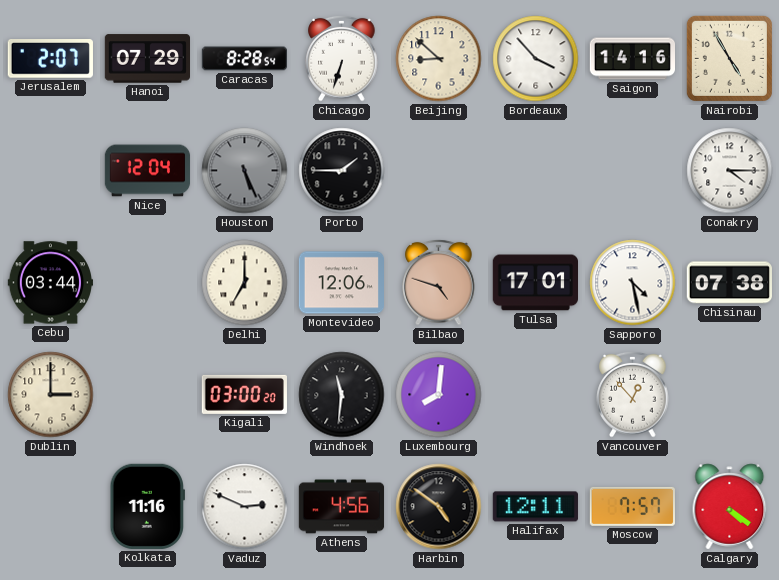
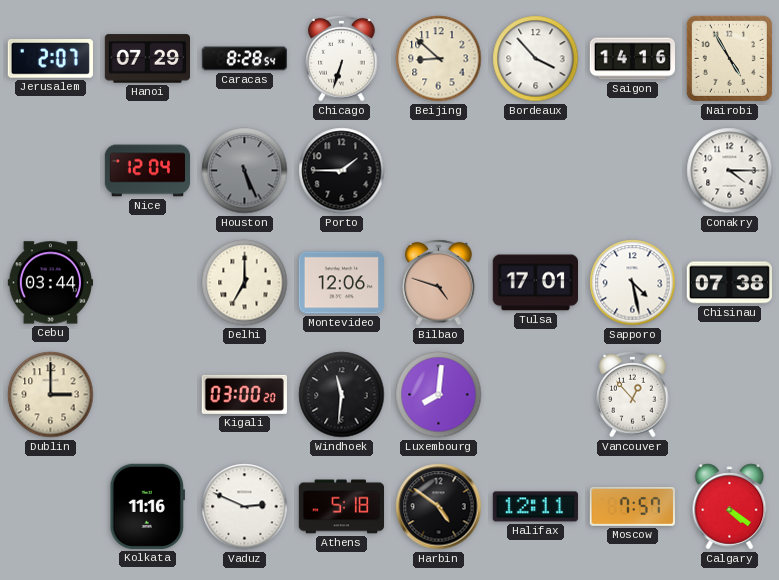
Athens: 4:56 -> 5:18 (342, 507)
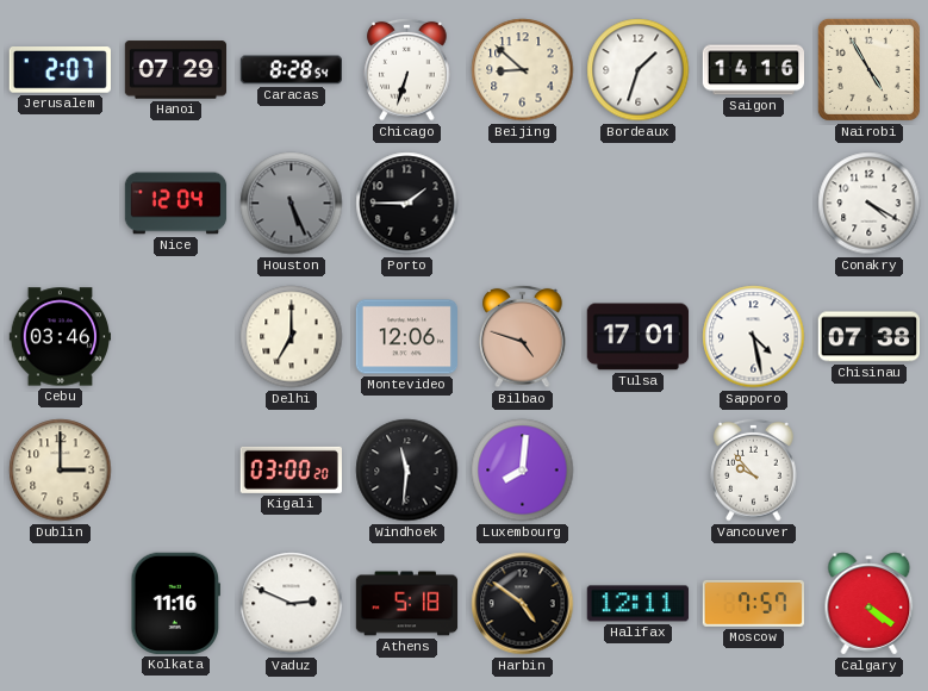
Bordeaux: 3:53 -> 1:33 (639, 70)
Conakry: 4:15 -> 4:20 (870, 204)
Cebu: 03:44 -> 03:46 (60, 337)
Vancouver: 12:53 -> 9:53 (754, 469)
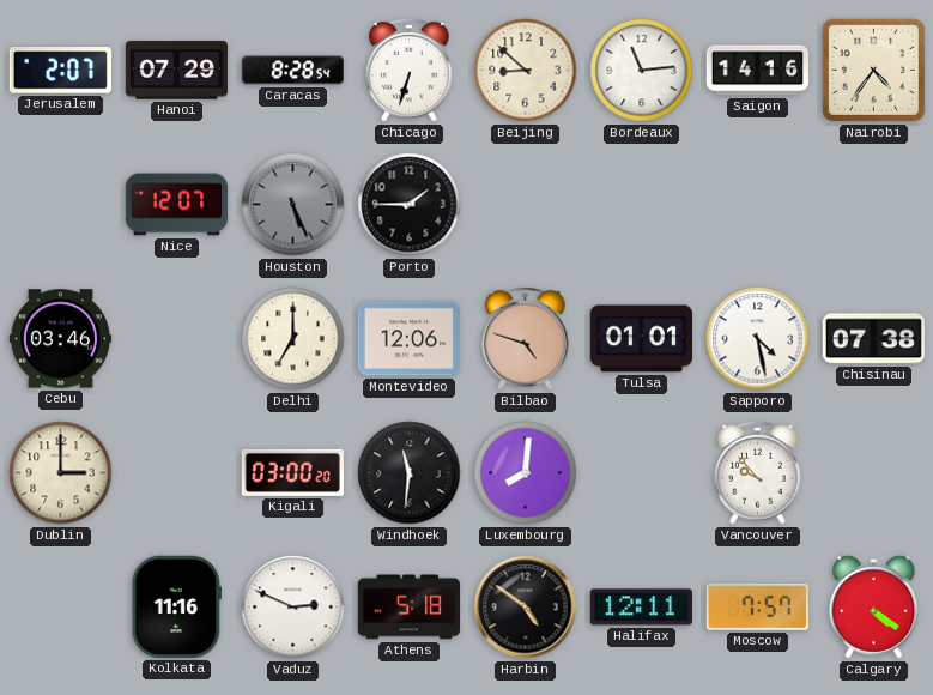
Bordeaux: 1:33 -> 11:14 (642, 71)
Nairobi: 4:55 -> 4:36 (873, 69)
Nice: 12:04 -> 12:07 (177, 205)
Conakry: 4:20 -> none (870, 204)
Tulsa: 17:01 -> 01:01 (641, 339)
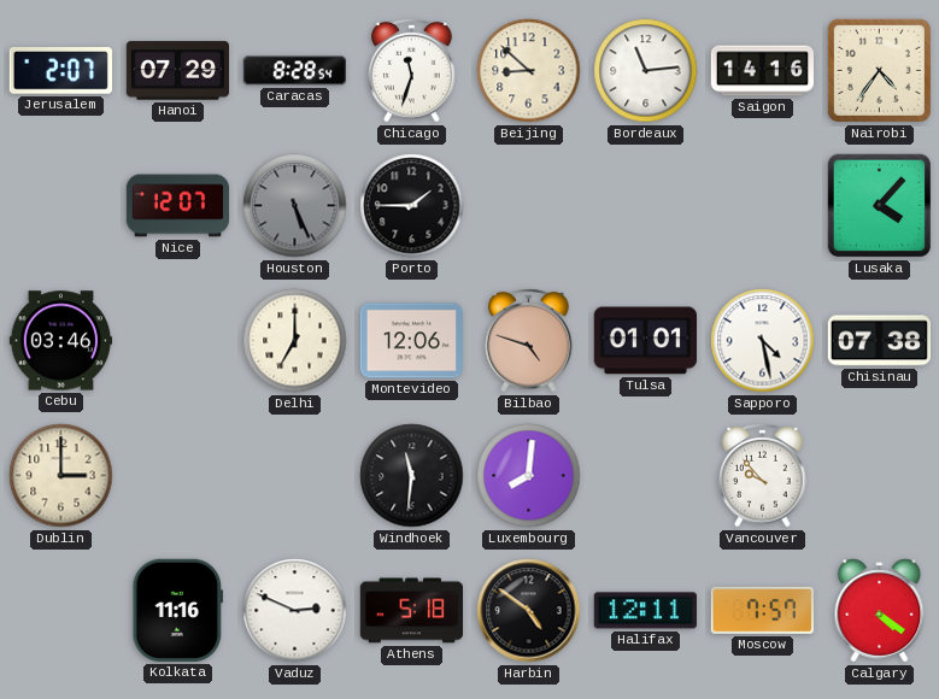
Chicago: 6:33 -> 11:33 (412, 70)
Lusaka: none -> 4:07 (880, 206)
Kigali: 03:00 -> none (292, 472)
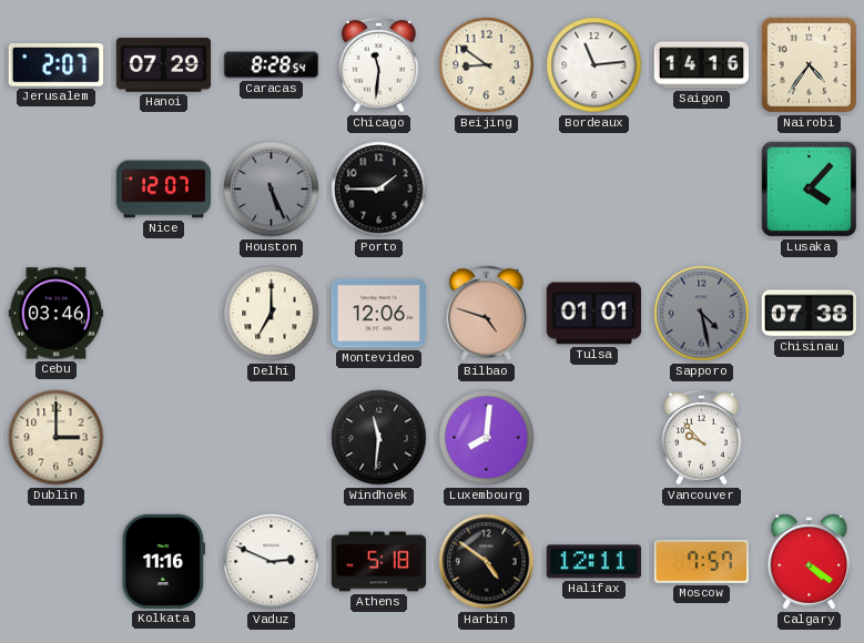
Chicago: 11:33 -> 11:31 (379, 64)
Beijing: 8:52 -> 8:51 (487, 65)
Sapporo dial: white -> grey (702, 314)
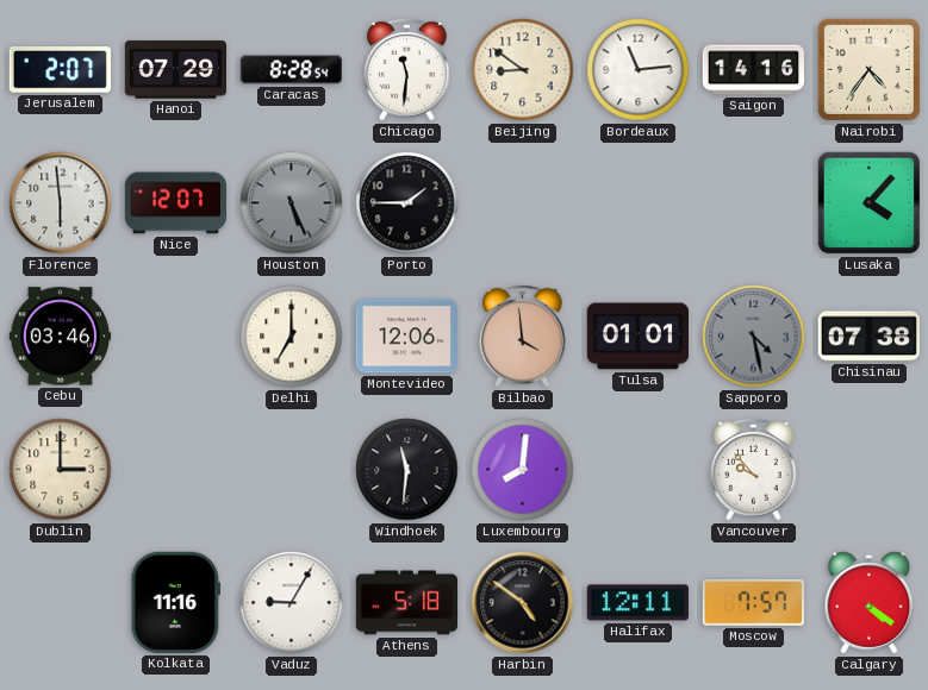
Florence: none -> 5:59 (61, 203)
Bilbao: 4:48 -> 3:59 (523, 335)
Vaduz: 2:49 -> 9:05 (292, 603)
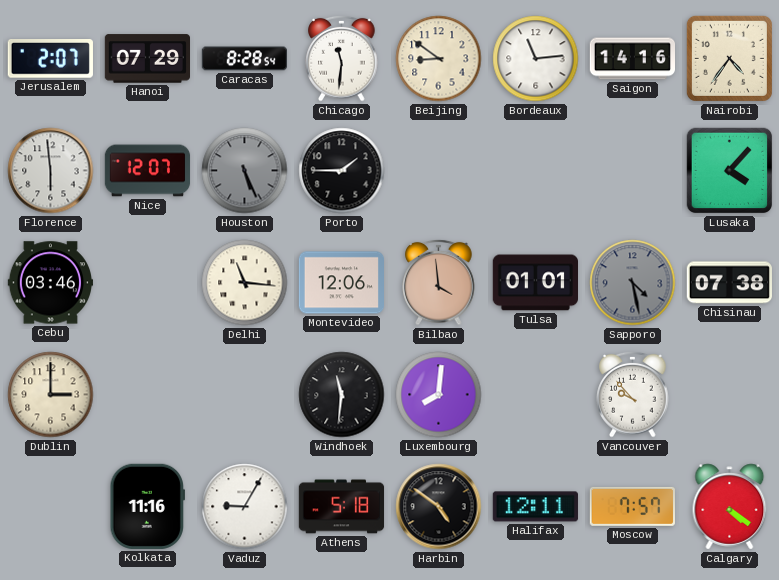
Delhi: 7:00 -> 11:16 (245, 283)
